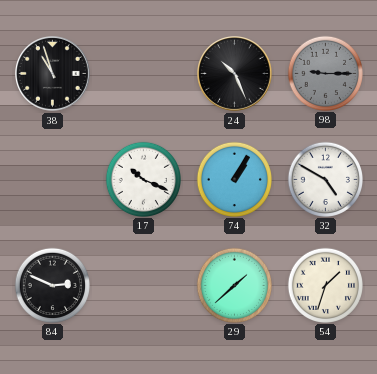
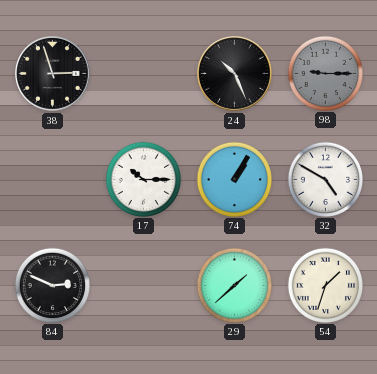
38: 10:57 -> 2:57 (53, 74)
17: 10:19 -> 10:15 (143, 179)
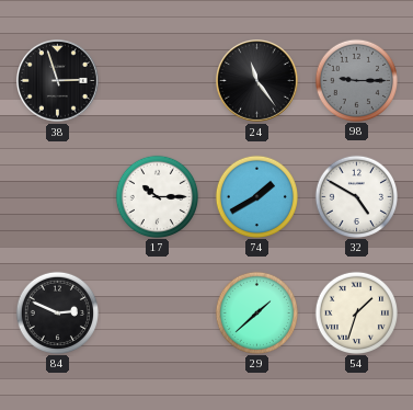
24: 10:26 -> 11:24 (257, 81)
74: 1:05 -> 1:40 (256, 196)
